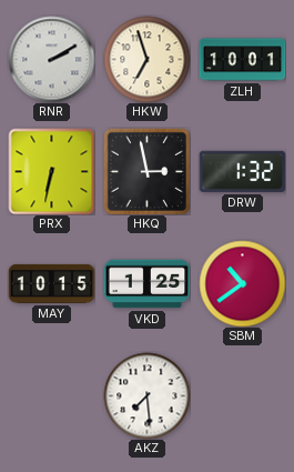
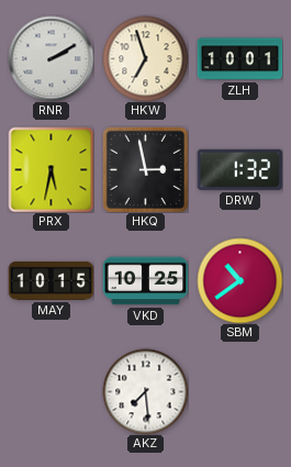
PRX: 6:32 -> 5:32 (51, 169)
VKD: 1:25 -> 10:25 (145, 281)
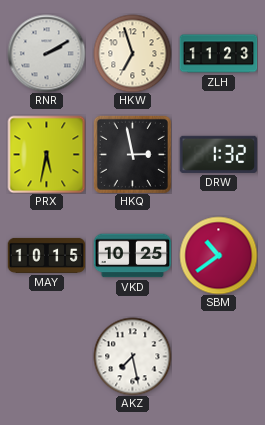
ZLH: 10:01 -> 11:23 (218, 54)
AKZ: 7:29 -> 7:28 (132, 356)
